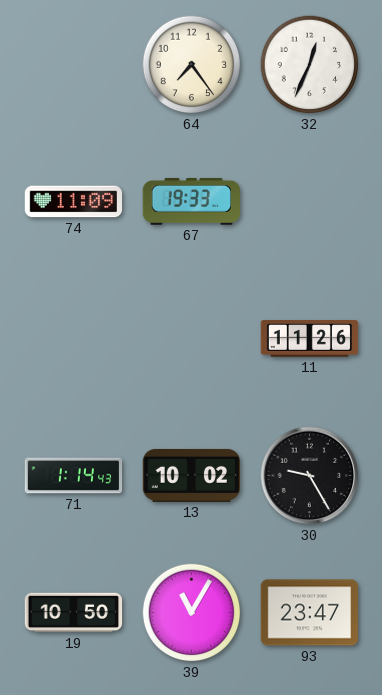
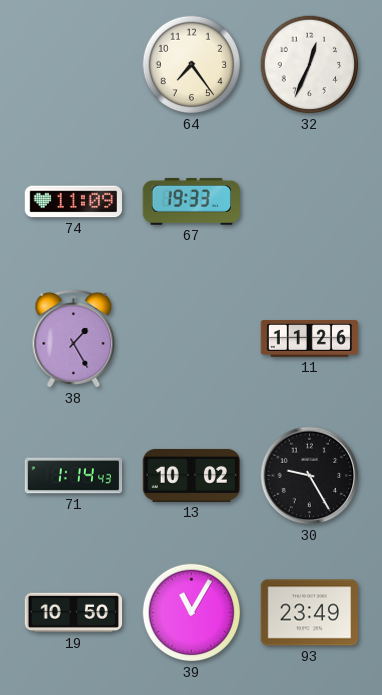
38: none -> 1:25 (74, 339)
93: 23:47 -> 23:49 (310, 613)
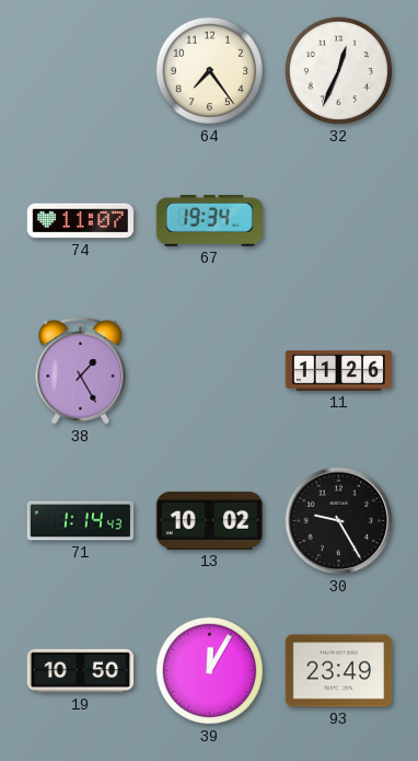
74: 11:09 -> 11:07 (81, 221)
67: 19:33 -> 19:34 (209, 220)
39: 11:05 -> 12:05 (210, 671)
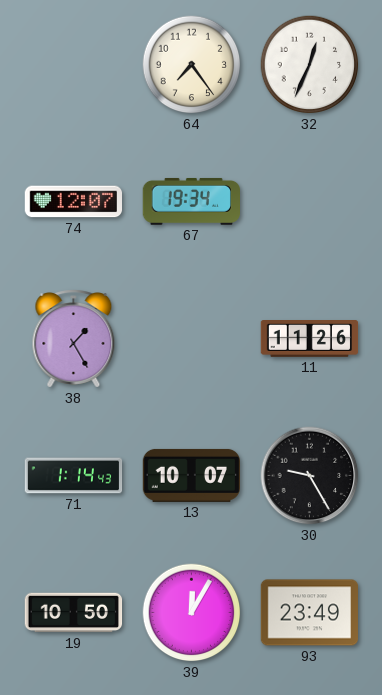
74: 11:07 -> 12:07 (74, 202)
13: 10:02 -> 10:07 (191, 475)
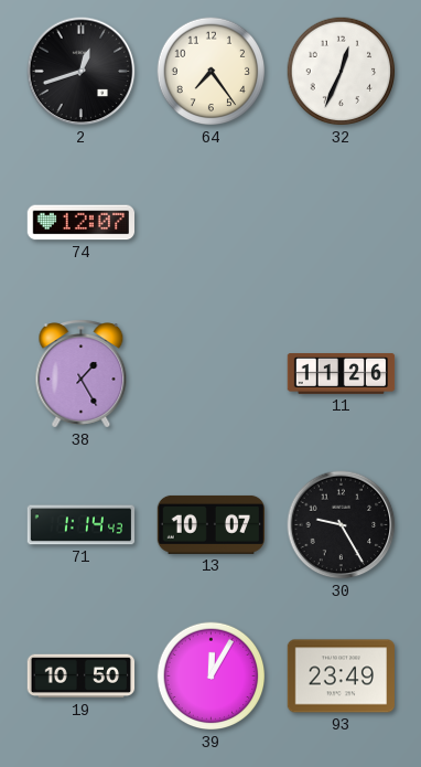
2: none -> 12:42 (82, 72)
67: 19:34 -> none (191, 201)
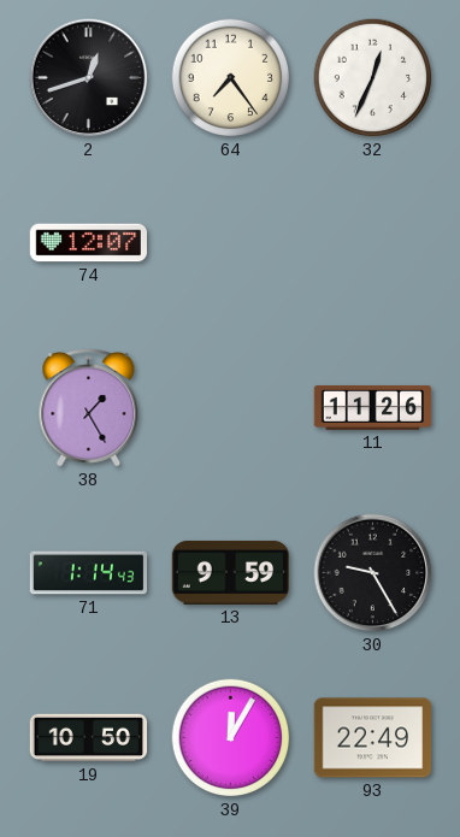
13: 10:07 -> 9:59 (230, 572)
93: 23:49 -> 22:49 (373, 738)
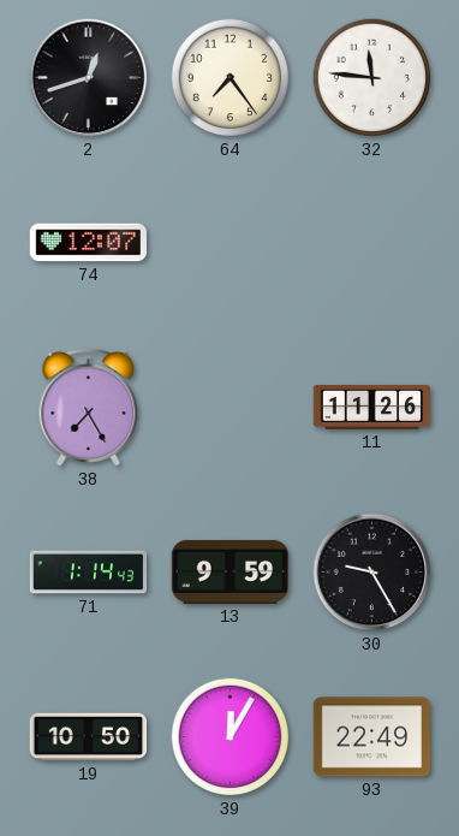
32: 12:34 -> 11:46 (372, 78)
38: 1:25 -> 7:25 (89, 408)
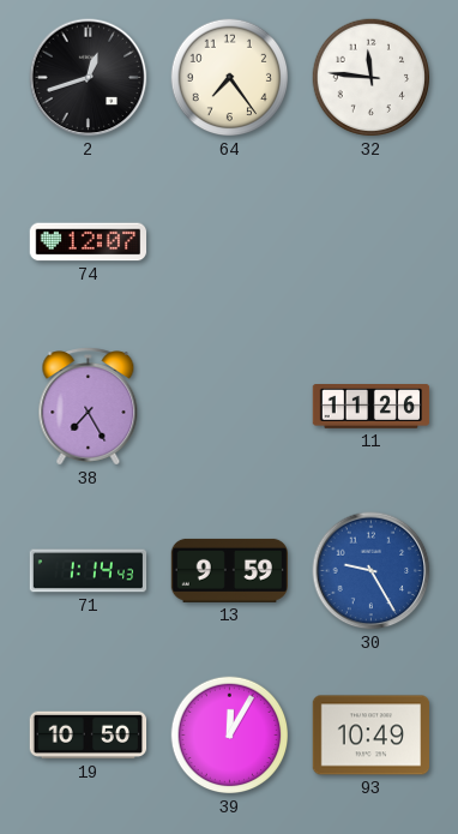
30 dial: black -> blue (372, 571)
93: 22:49 -> 10:49 (372, 736)
